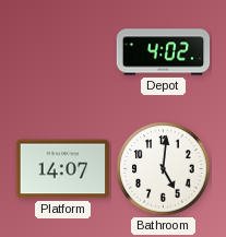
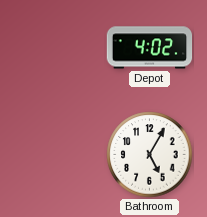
Platform: 14:07 -> none (63, 169)
Bathroom: 5:01 -> 5:05 (150, 155)
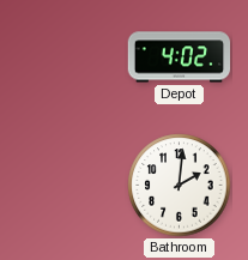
Bathroom: 5:05 -> 2:01 (180, 186)
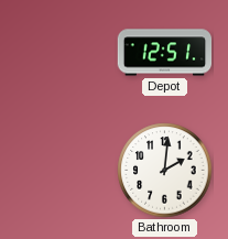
Depot: 4:02 -> 12:51 (165, 53)
